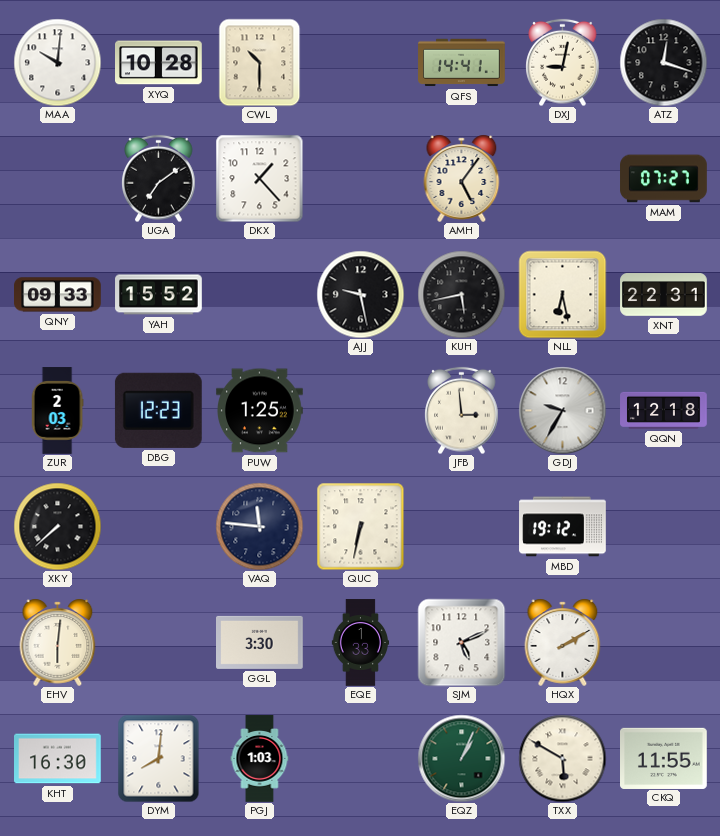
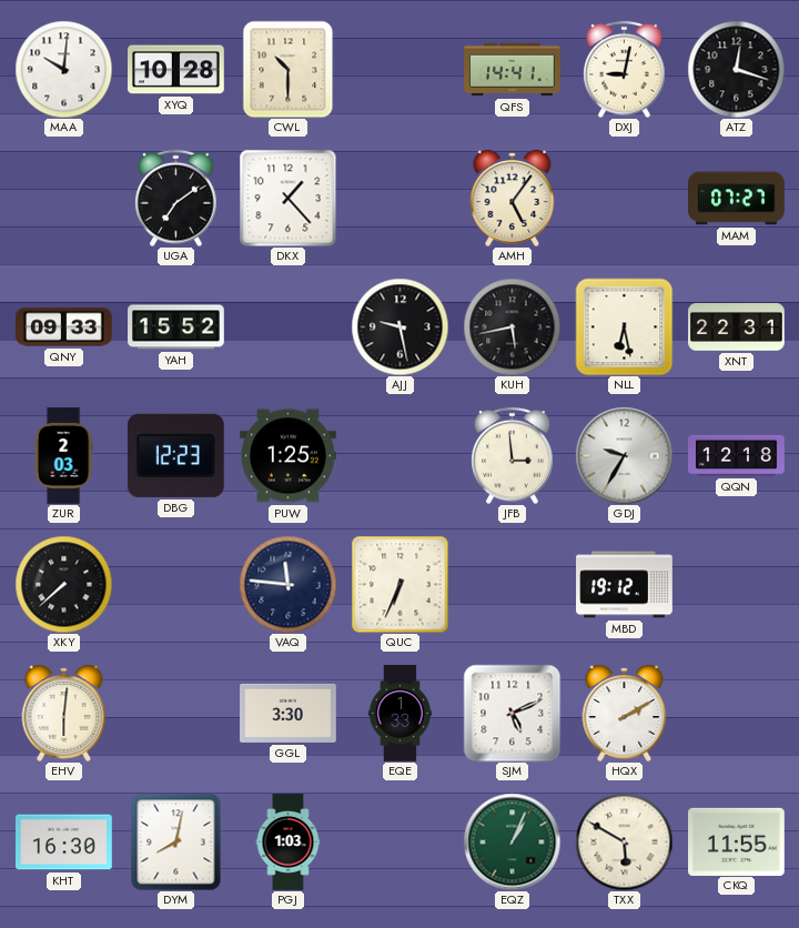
QUC: 6:32 -> 6:34 (399, 584)
DYM: 8:01 -> 8:02 (176, 841)
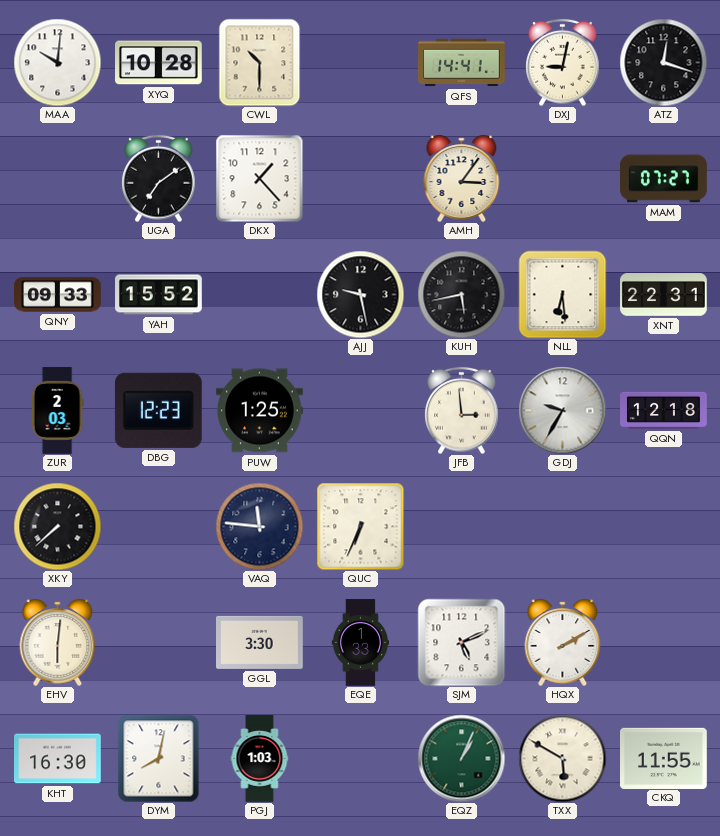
AMH: 5:06 -> 3:06 (462, 178)
NLL: 6:28 -> 6:29 (562, 294)
MBD: 19:12 -> none (625, 585)
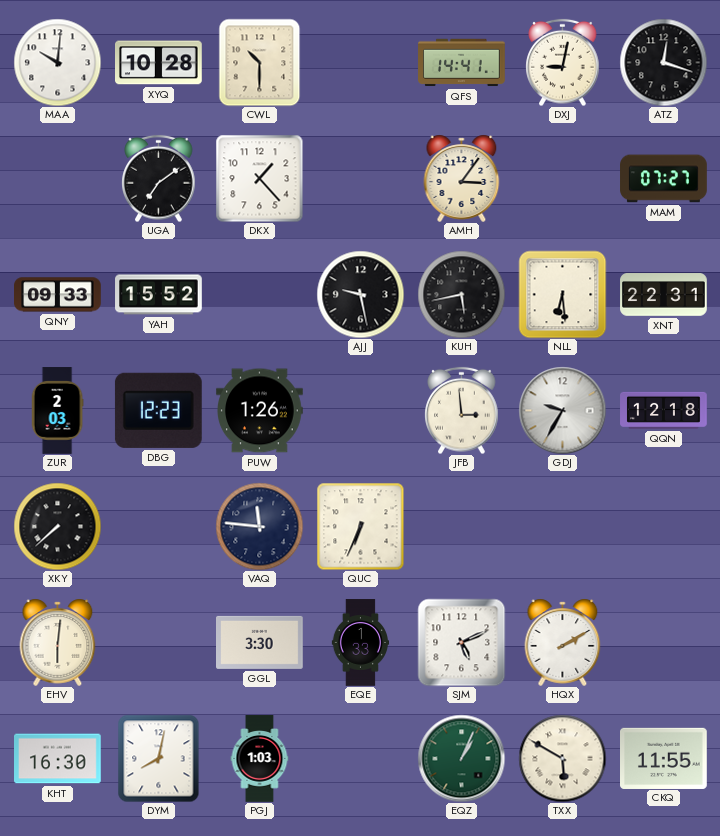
PUW: 1:25 -> 1:26 (260, 411)
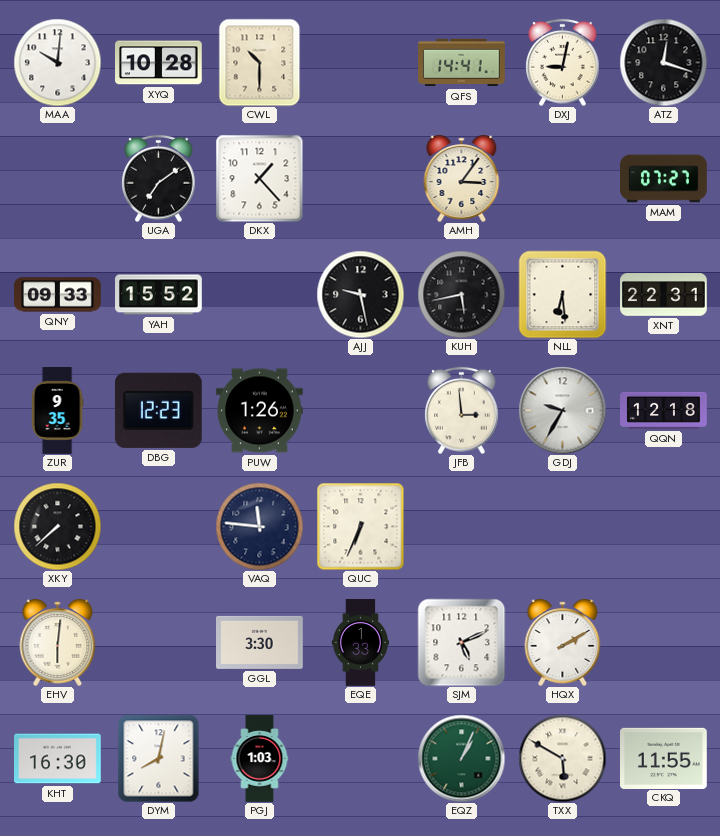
ZUR: 2:03 -> 9:35 (57, 411)
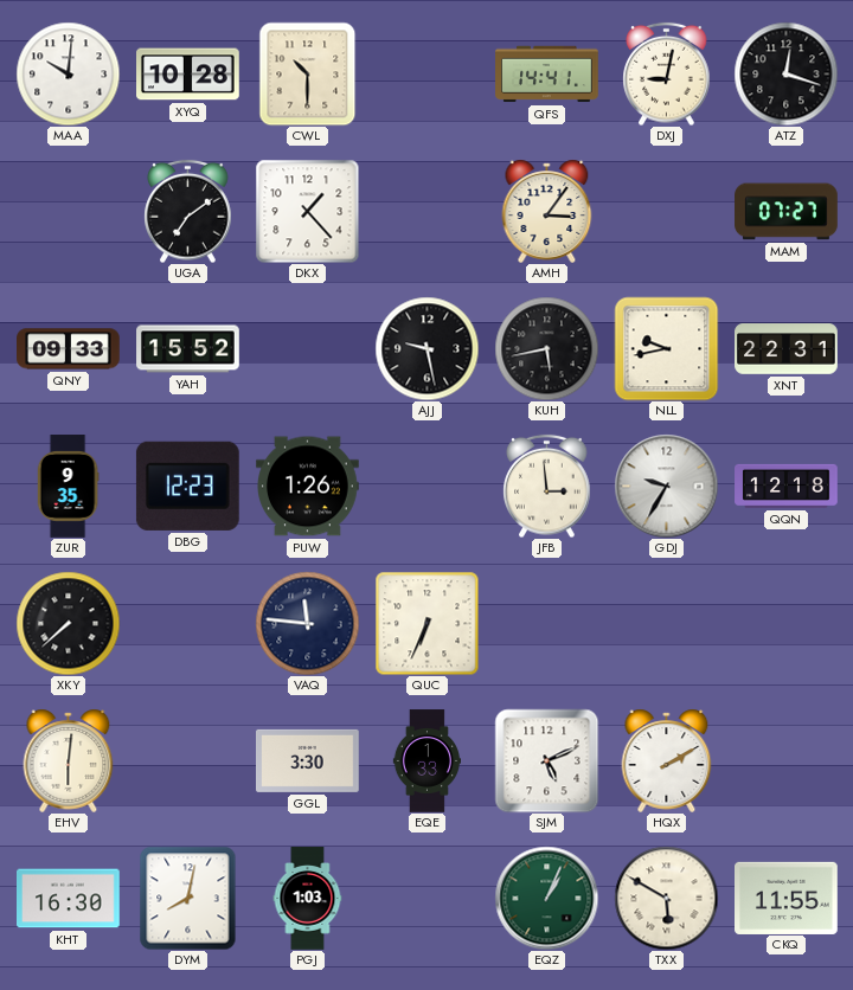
NLL: 6:29 -> 9:43 (666, 348)
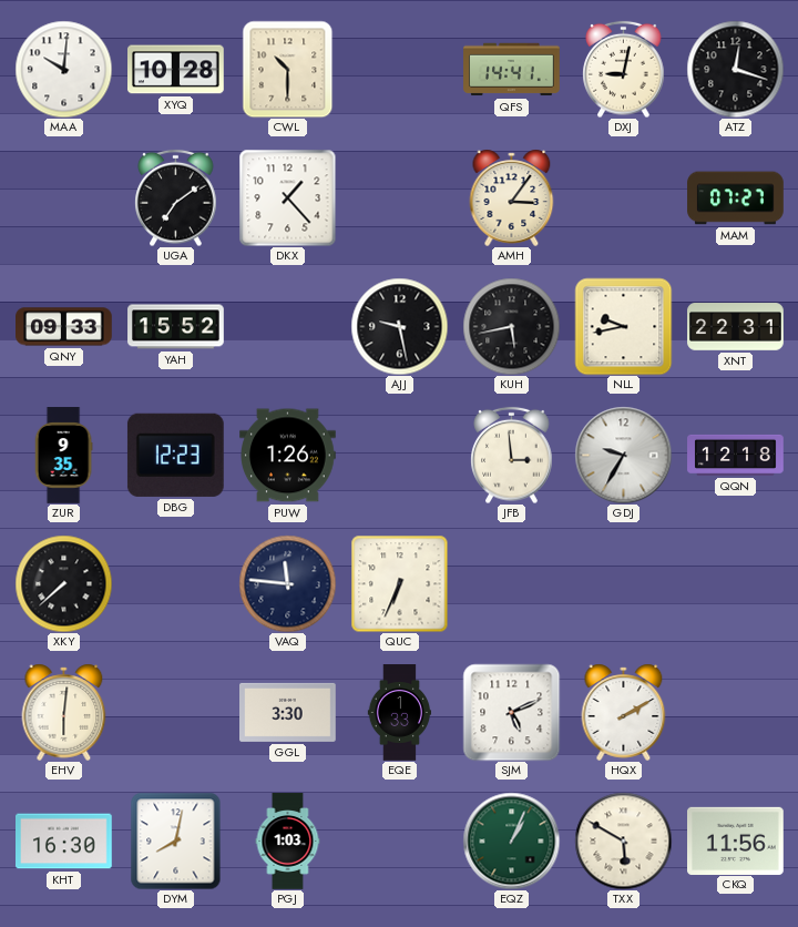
CKQ: 11:55 -> 11:56 (736, 841)
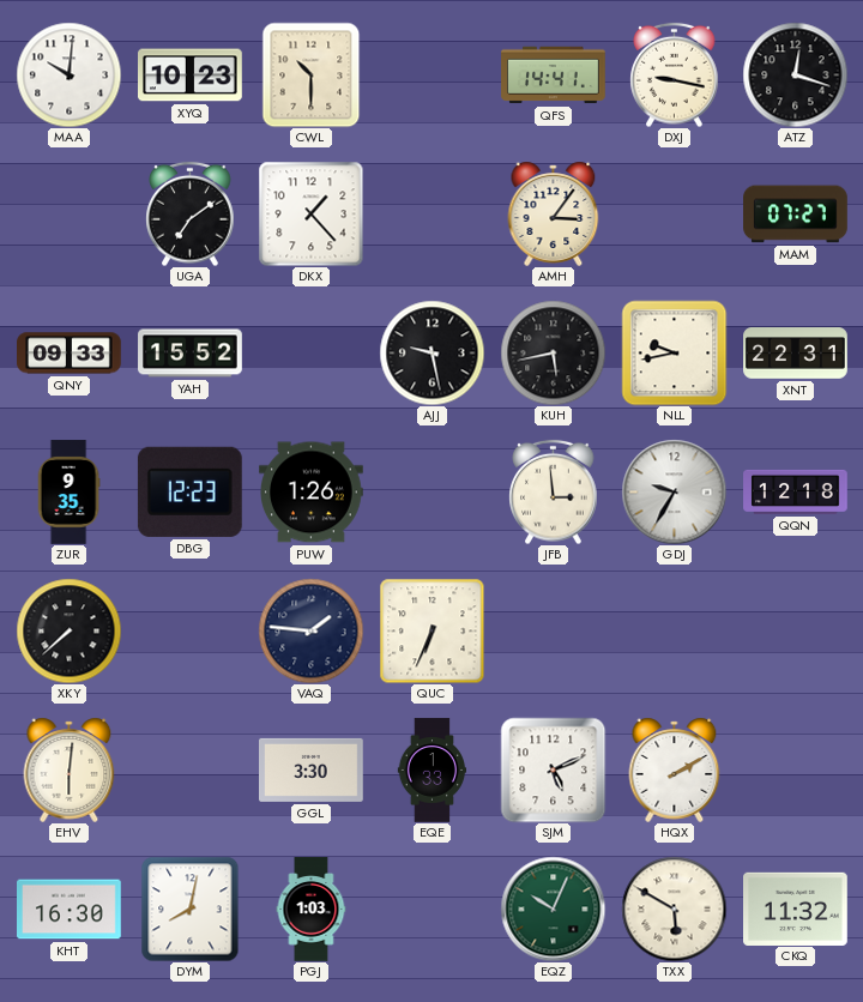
XYQ: 10:28 -> 10:23 (191, 76)
DXJ: 9:02 -> 9:17 (675, 74)
VAQ: 11:46 -> 1:46 (310, 630)
EQZ: 1:04 -> 10:04 (553, 909)
CKQ: 11:56 -> 11:32 (796, 909)
